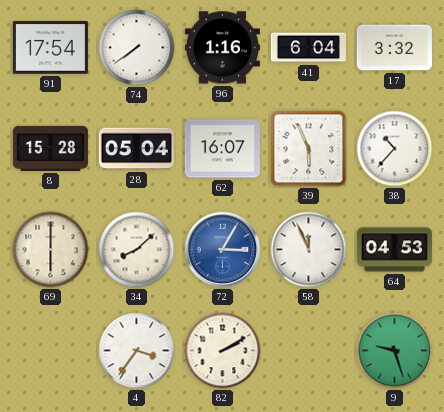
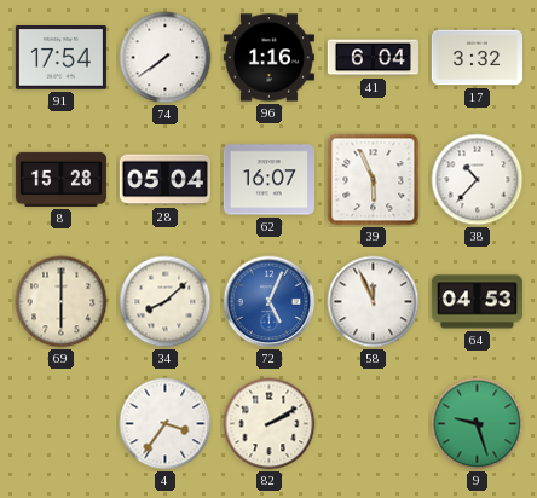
72: 3:05 -> 5:04 (270, 302)
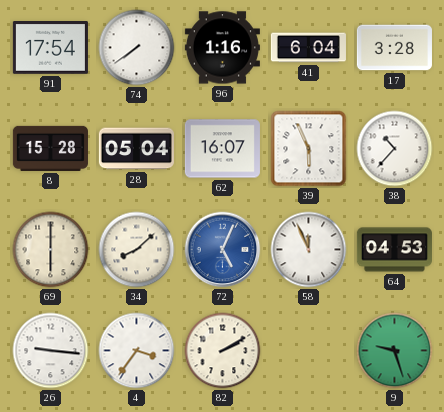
17: 3:32 -> 3:28 (394, 48)
26: none -> 9:16 (51, 351)
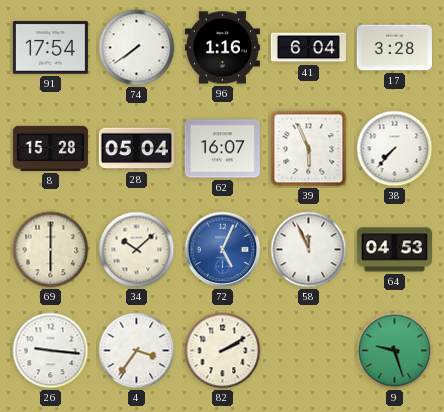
38: 10:37 -> 7:37 (395, 149)
34: 8:08 -> 10:08 (137, 250)
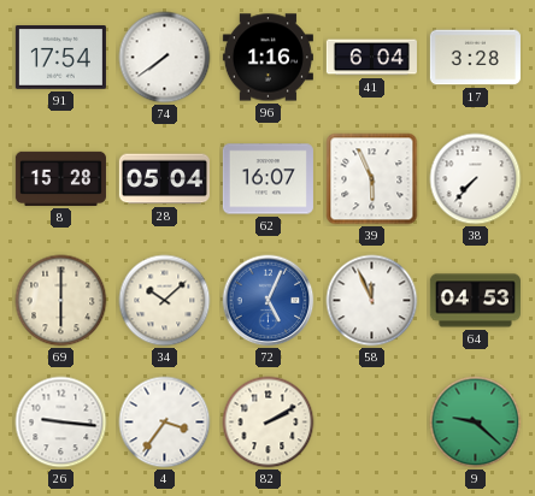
9: 9:27 -> 9:22 (476, 423)
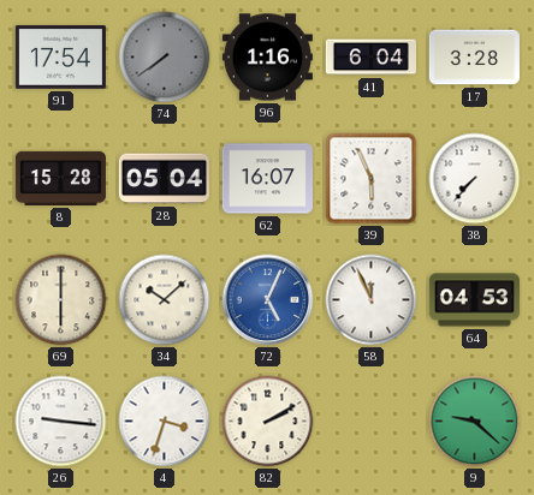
74 dial: white -> grey (165, 58)
4: 3:36 -> 3:33 (165, 422)
